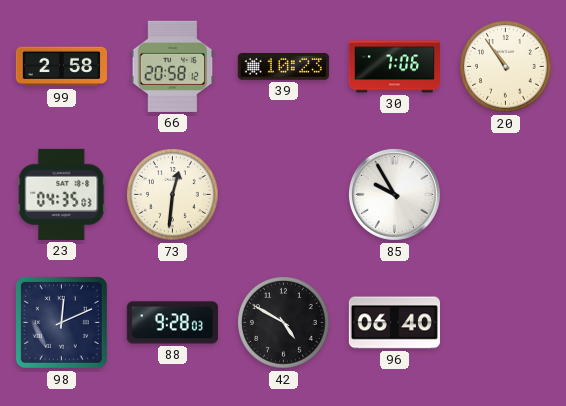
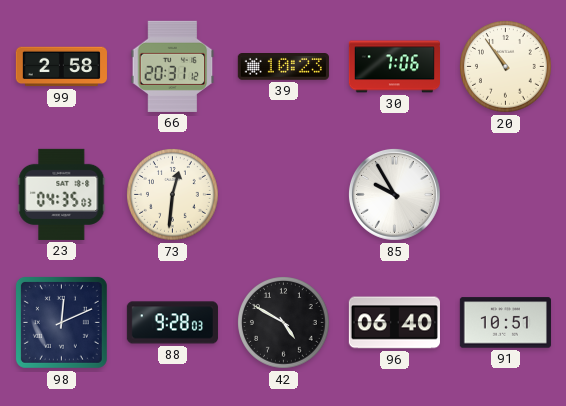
66: 20:58 -> 20:31 (173, 66)
91: none -> 10:51 (505, 323)
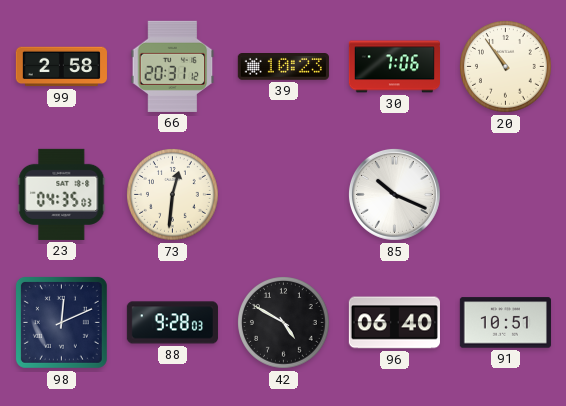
85: 9:55 -> 10:19 (394, 194)
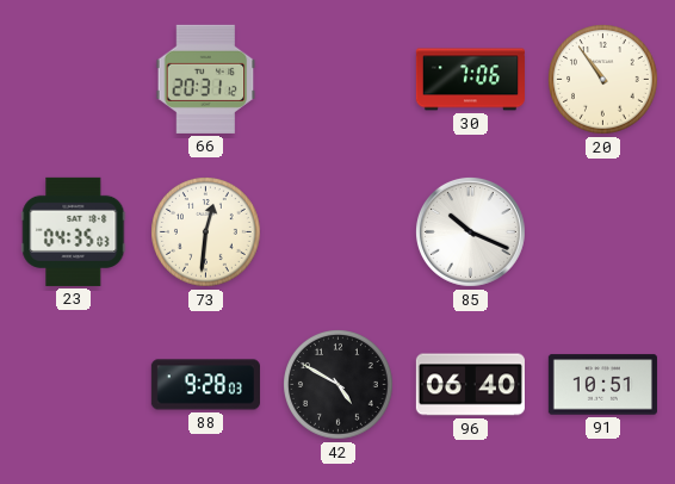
99: 2:58 -> none (61, 67)
39: 10:23 -> none (283, 67)
98: 12:11 -> none (61, 322)
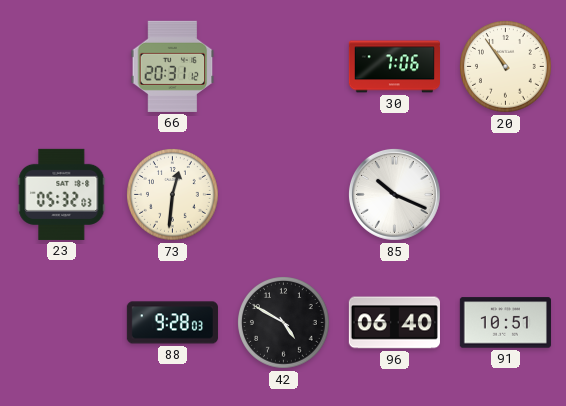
23: 04:35 -> 05:32 (62, 194)
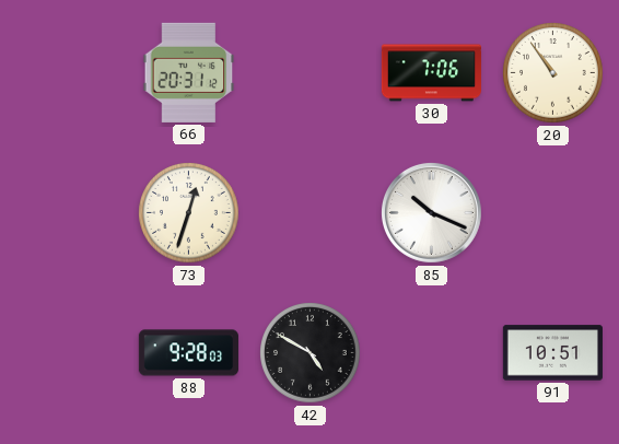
23: 05:32 -> none (62, 194)
73: 12:31 -> 12:33 (189, 213)
96: 06:40 -> none (394, 323)
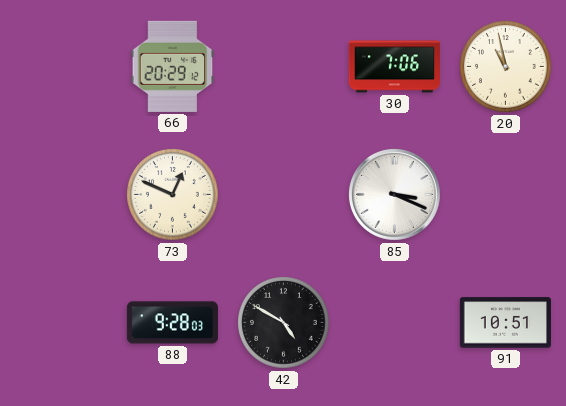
66: 20:31 -> 20:29 (173, 66)
20: 10:54 -> 10:58 (506, 67)
73: 12:33 -> 12:49 (173, 195)
85: 10:19 -> 3:19 (394, 194)
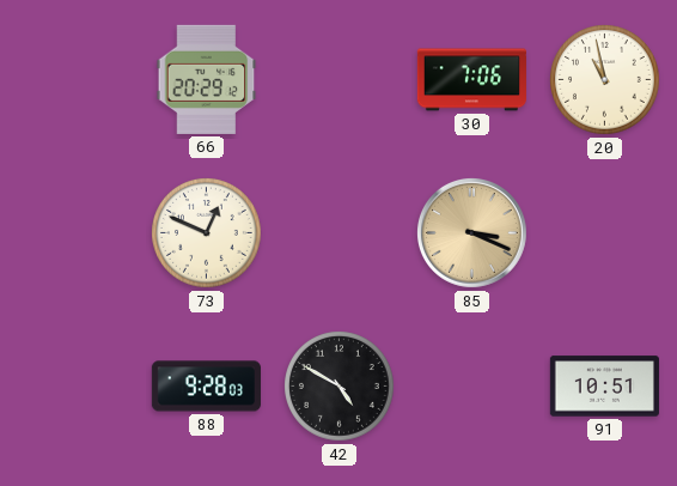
85 dial: white -> champagne (471, 232)
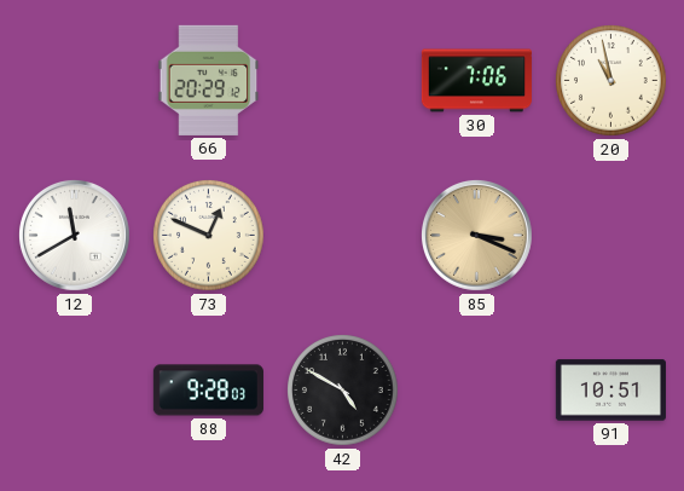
12: none -> 11:40 (74, 235)
